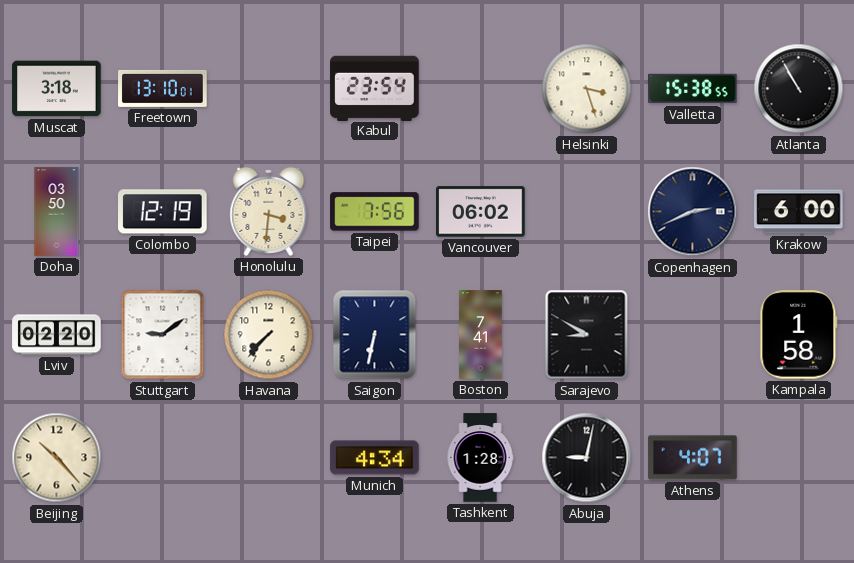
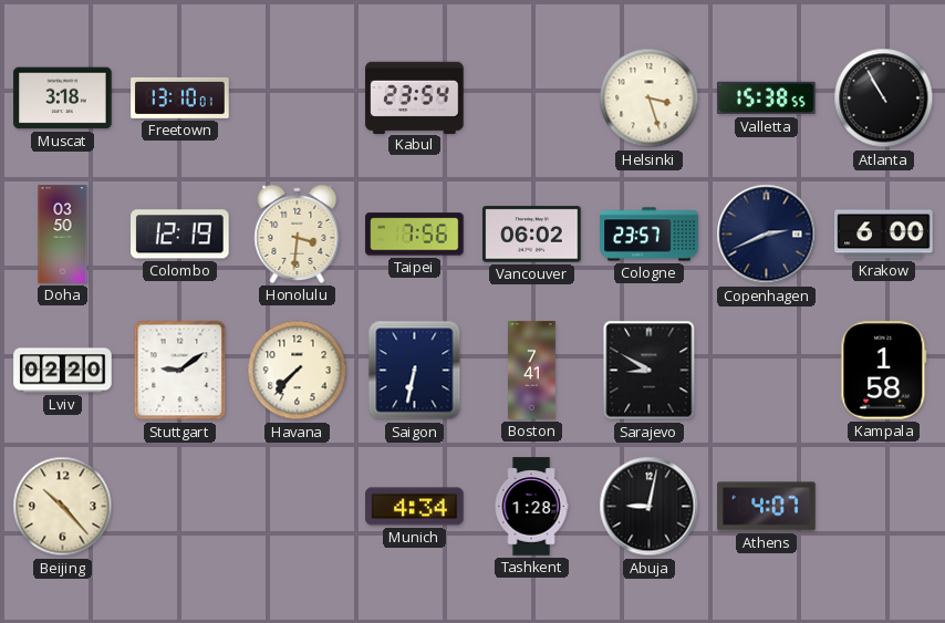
Cologne: none -> 23:57 (650, 235)
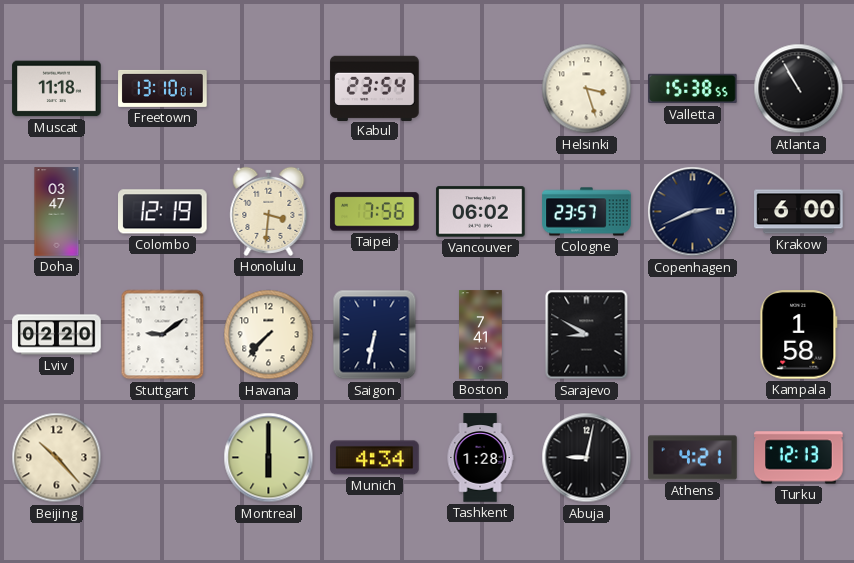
Muscat: 3:18 -> 11:18 (57, 89)
Doha: 03:50 -> 03:47 (57, 212)
Montreal: none -> 6:00 (269, 458)
Athens: 4:07 -> 4:21 (693, 458)
Turku: none -> 12:13 (799, 458)
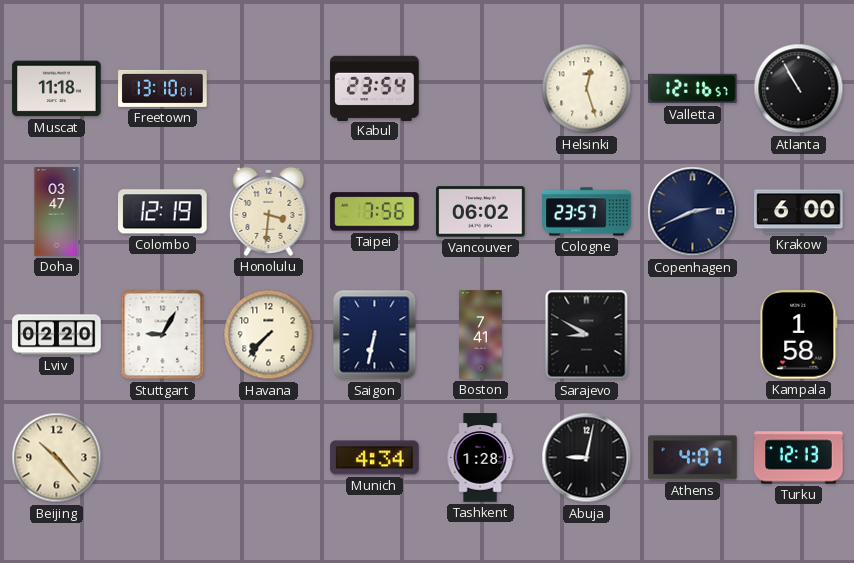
Helsinki: 3:27 -> 12:27 (587, 89)
Valletta: 15:38 -> 12:16 (693, 89)
Stuttgart: 9:09 -> 9:05 (163, 335)
Montreal: 6:00 -> none (269, 458)
Athens: 4:21 -> 4:07 (693, 458)
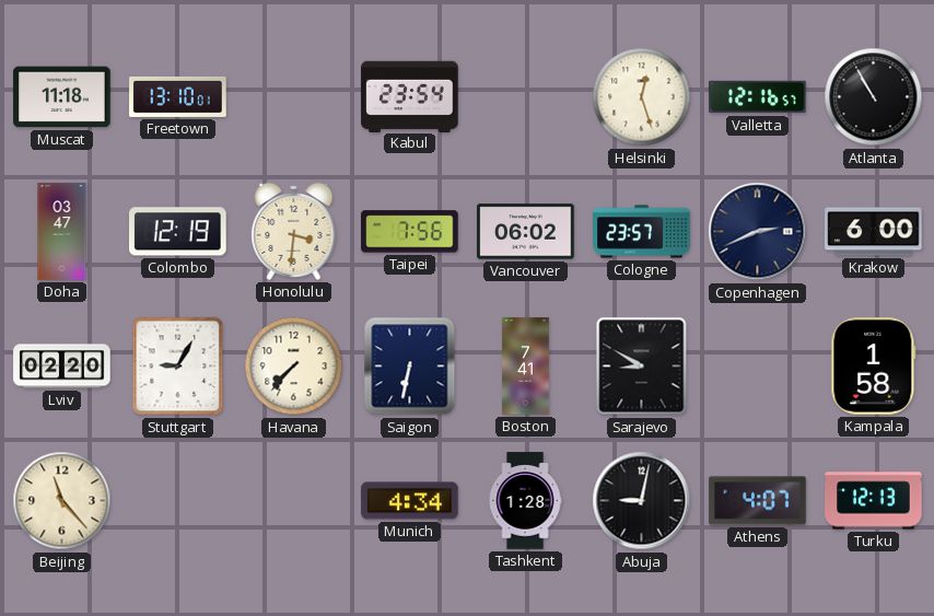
Beijing: 10:23 -> 11:23 (62, 501)
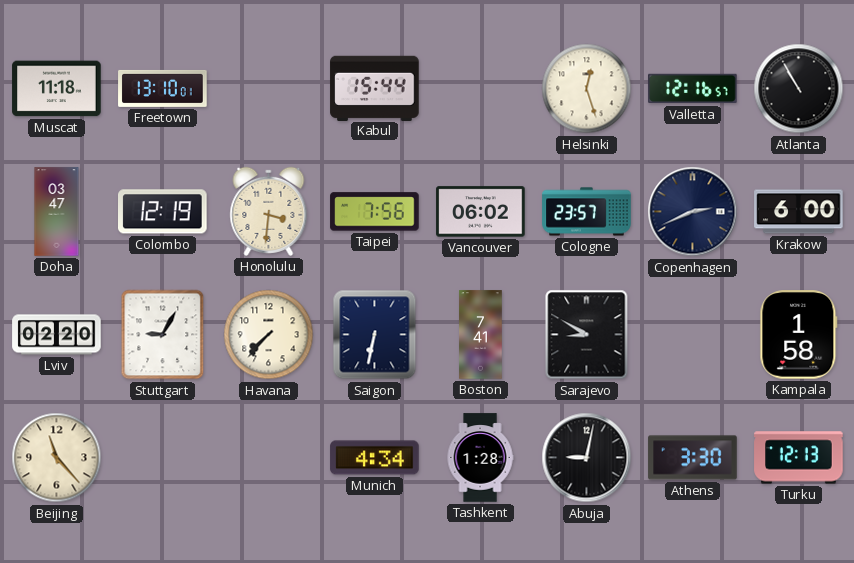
Kabul: 23:54 -> 15:44 (375, 88)
Athens: 4:07 -> 3:30 (693, 458)
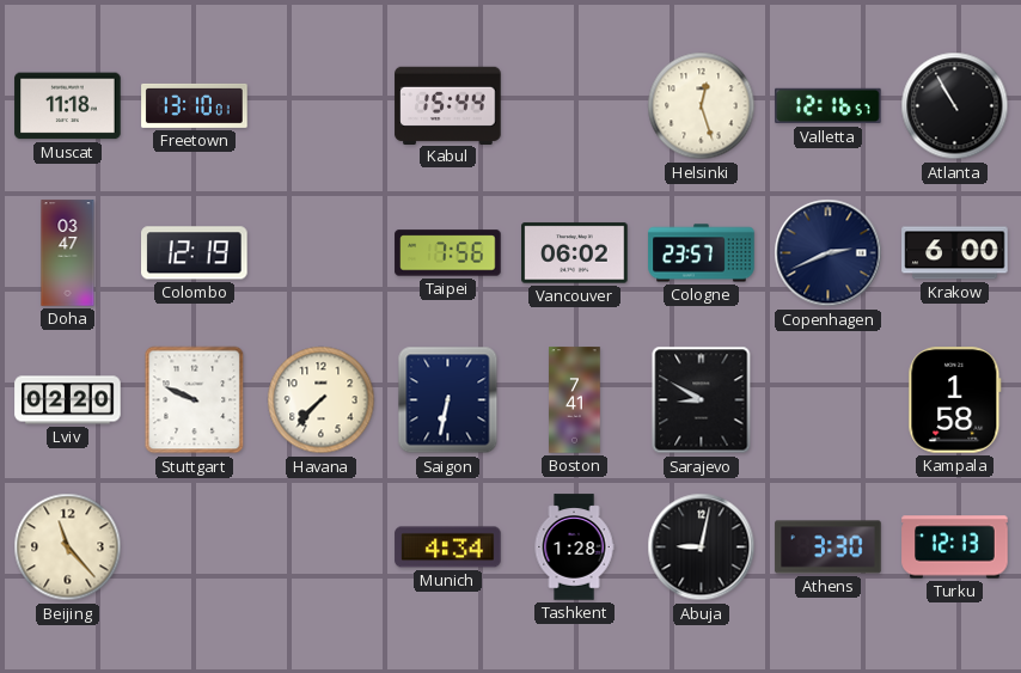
Honolulu: 3:31 -> none (269, 211)
Stuttgart: 9:05 -> 9:49 (195, 400)
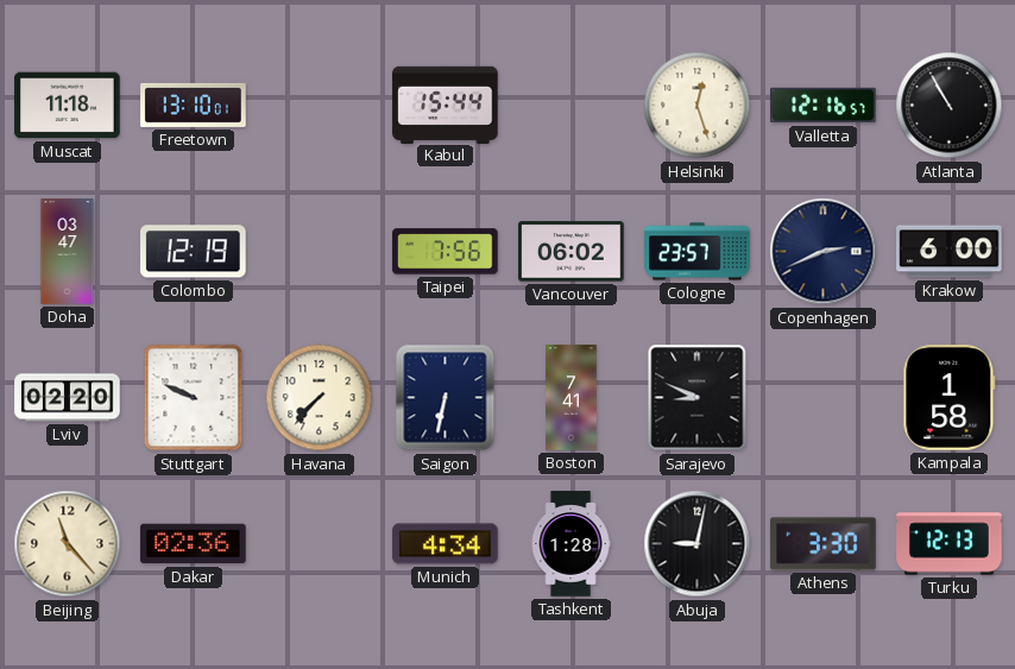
Sarajevo: 8:50 -> 8:49 (698, 398)
Dakar: none -> 02:36 (194, 544)
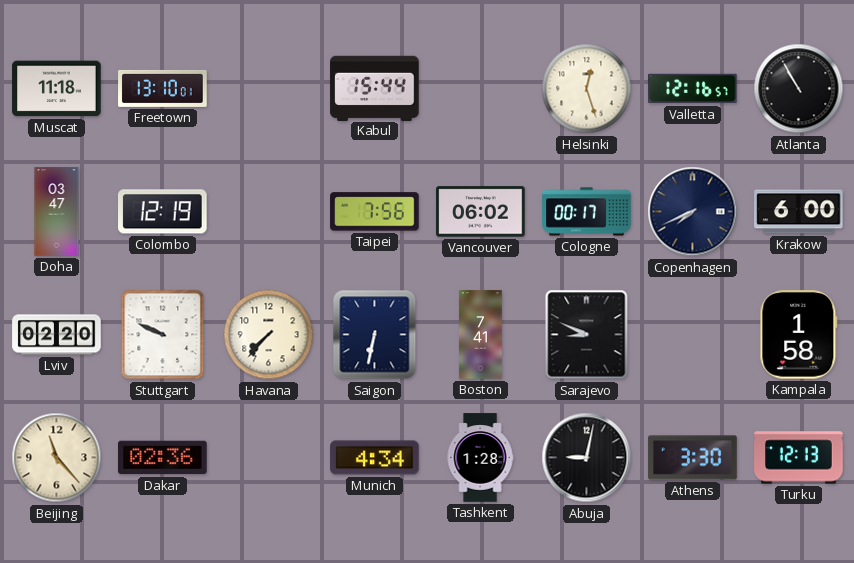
Cologne: 23:57 -> 00:17 (587, 212)
Copenhagen: 2:41 -> 7:41 (693, 212)
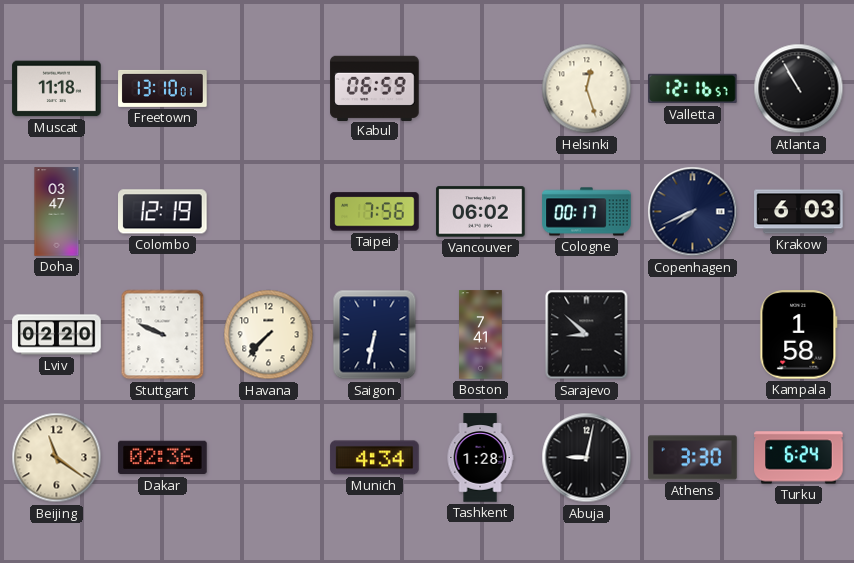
Kabul: 15:44 -> 06:59 (375, 88)
Krakow: 6:00 -> 6:03 (799, 212)
Sarajevo: 8:49 -> 8:52 (587, 335)
Beijing: 11:23 -> 11:21 (57, 458)
Turku: 12:13 -> 6:24 (799, 458)
